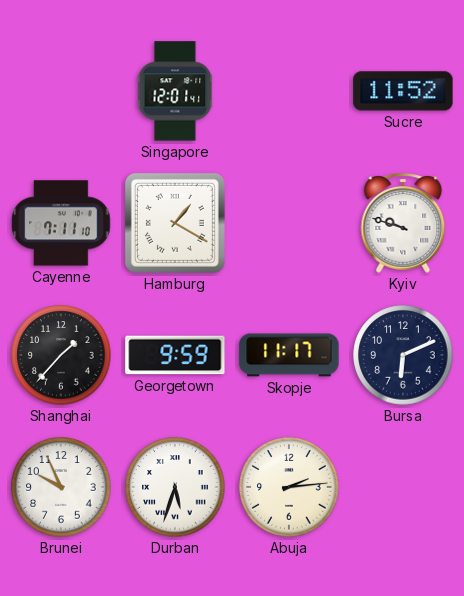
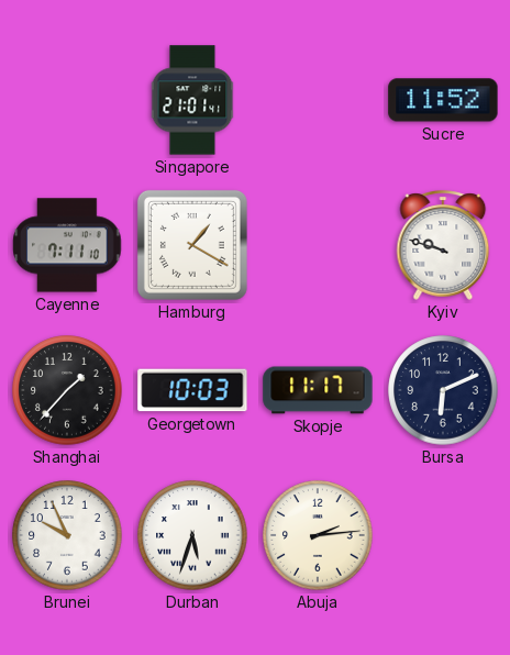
Singapore: 12:01 -> 21:01 (192, 100)
Georgetown: 9:59 -> 10:03 (192, 390)
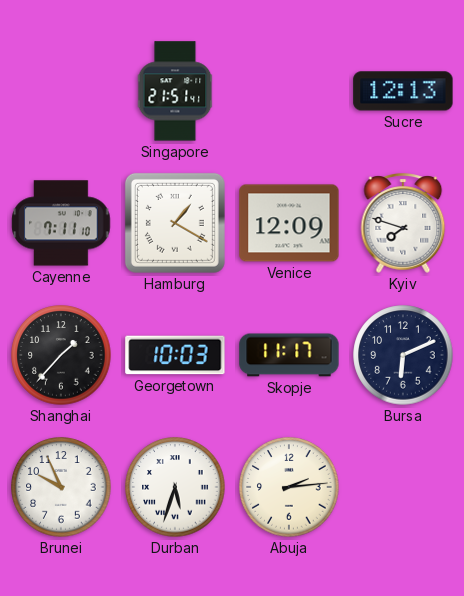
Singapore: 21:01 -> 21:51 (175, 91)
Sucre: 11:52 -> 12:13 (403, 91)
Venice: none -> 12:09 (289, 223)
Kyiv: 9:48 -> 7:48 (403, 223)
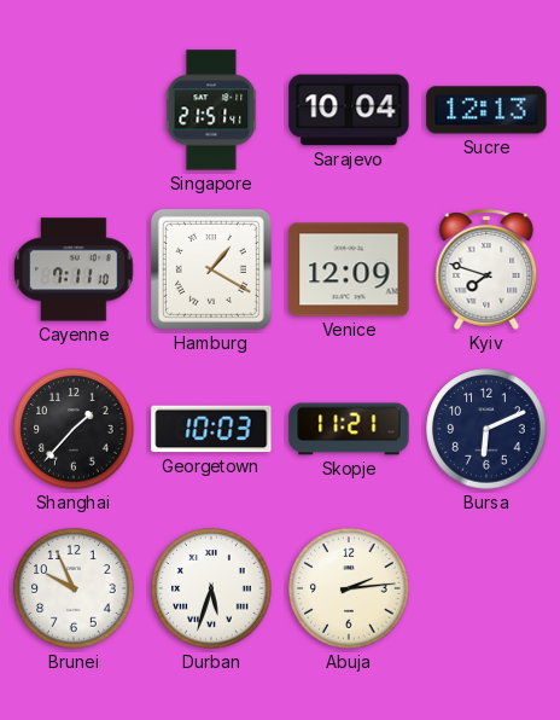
Sarajevo: none -> 10:04 (349, 110)
Skopje: 11:17 -> 11:21 (349, 429)
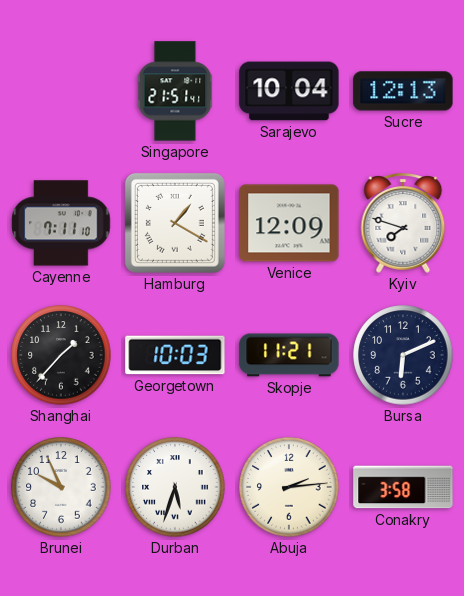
Conakry: none -> 3:58 (403, 487)
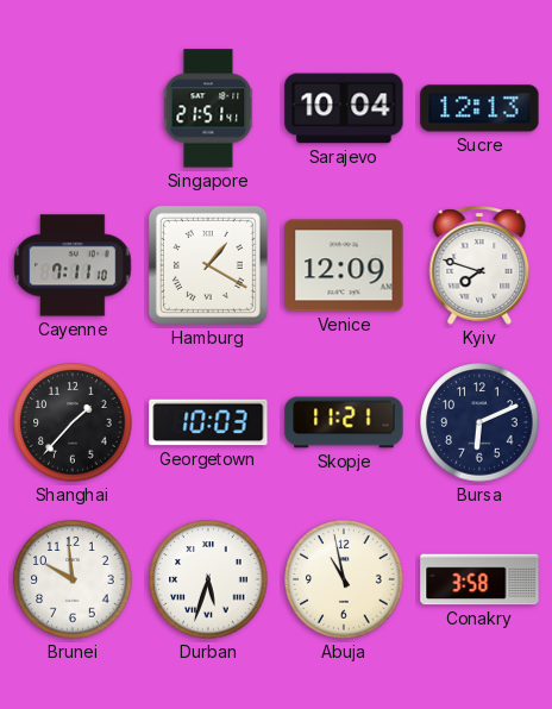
Brunei: 9:56 -> 9:59 (73, 579)
Abuja: 2:14 -> 10:58 (344, 579)
